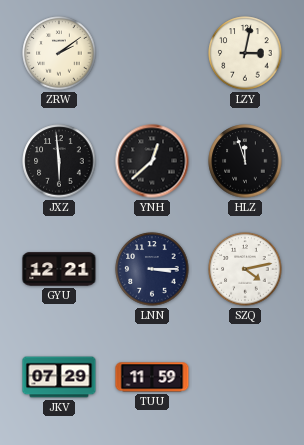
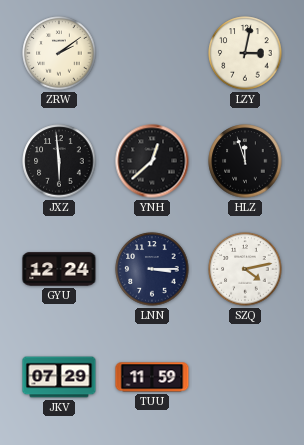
GYU: 12:21 -> 12:24 (59, 269)
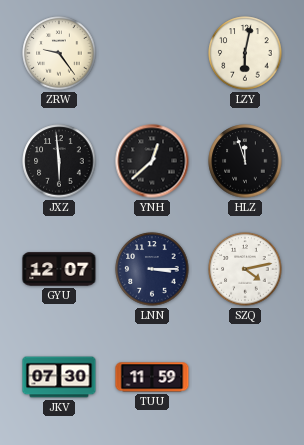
ZRW: 2:09 -> 9:24 (59, 53)
LZY: 3:02 -> 6:02 (245, 53)
GYU: 12:24 -> 12:07 (59, 269)
JKV: 07:29 -> 07:30 (59, 377)
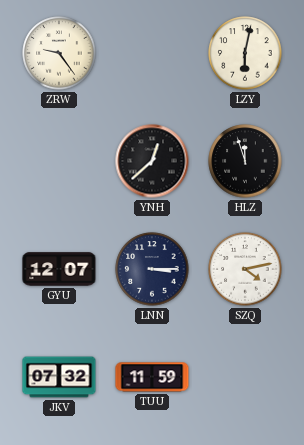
JXZ: 5:59 -> none (59, 161)
JKV: 07:30 -> 07:32 (59, 377)
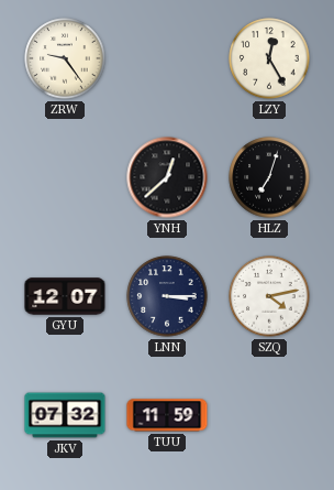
LZY: 6:02 -> 12:25 (269, 58)
HLZ: 11:57 -> 7:03 (269, 177)
